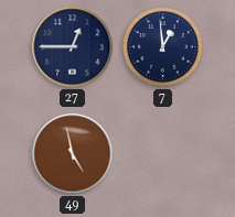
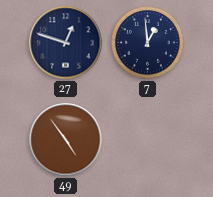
27: 12:45 -> 12:48 (66, 43)
49: 4:58 -> 4:54 (66, 140)
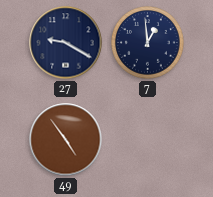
27: 12:48 -> 9:20 (66, 43)
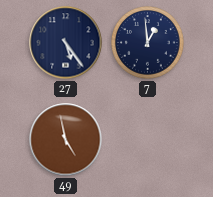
27: 9:20 -> 5:24 (66, 43)
49: 4:54 -> 4:58 (66, 140)
